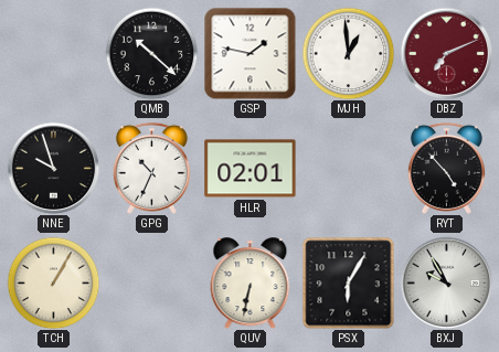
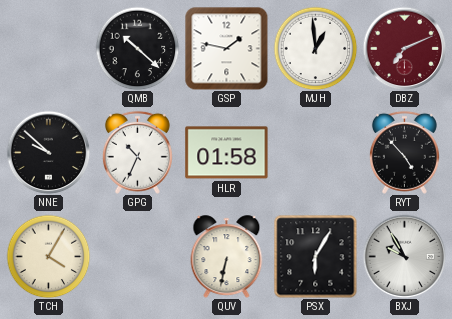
NNE: 9:57 -> 9:52 (48, 152)
HLR: 02:01 -> 01:58 (227, 153)
TCH: 1:05 -> 4:05 (48, 256)
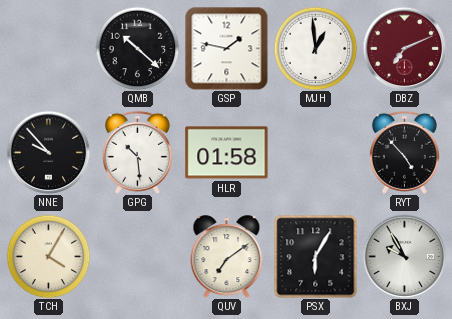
NNE: 9:52 -> 9:53 (48, 152)
GPG: 10:34 -> 10:29 (137, 152)
QUV: 6:32 -> 7:09 (227, 257)
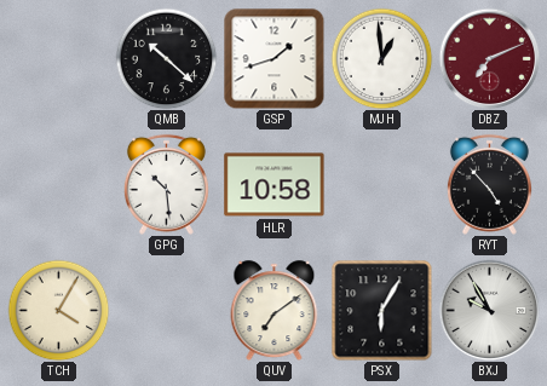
GSP: 1:47 -> 1:42 (273, 58)
NNE: 9:53 -> none (48, 152)
HLR: 01:58 -> 10:58 (275, 185)
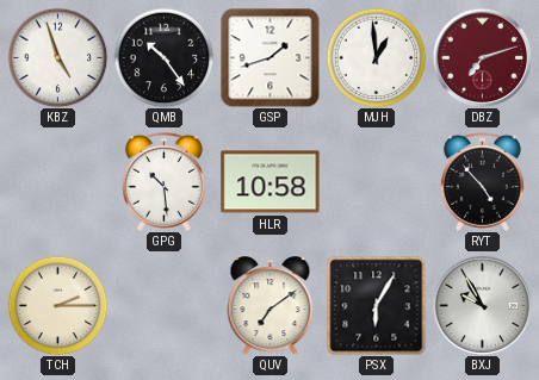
KBZ: none -> 4:57 (57, 57)
QMB: 10:22 -> 10:24 (163, 57)
DBZ: 7:11 -> 7:12 (482, 57)
TCH: 4:05 -> 2:15 (57, 305)
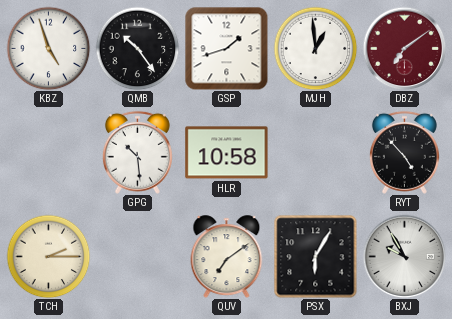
DBZ: 7:12 -> 7:09 (404, 48)
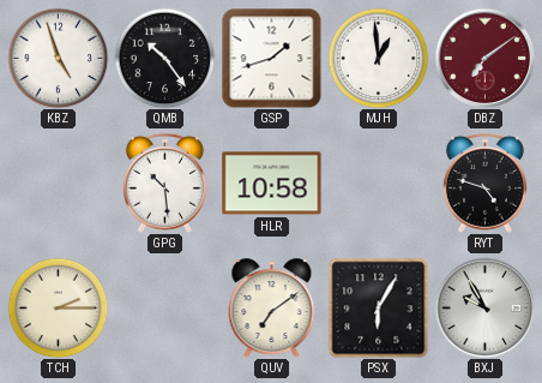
RYT: 4:53 -> 4:48 (484, 182)
